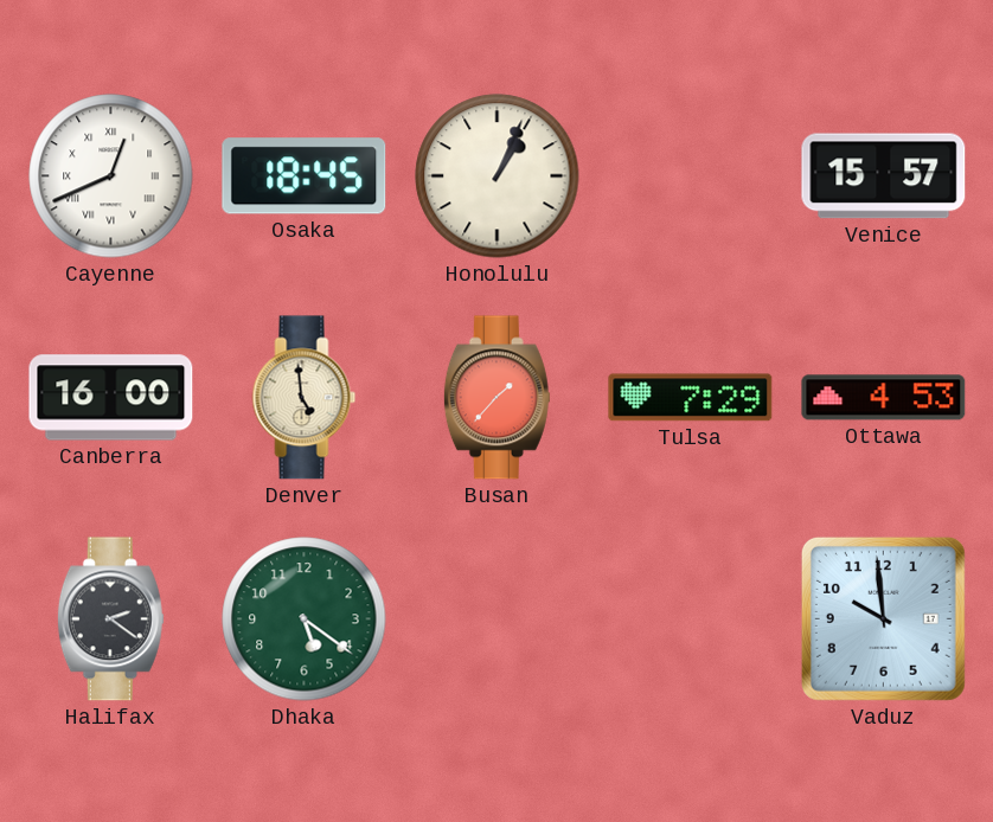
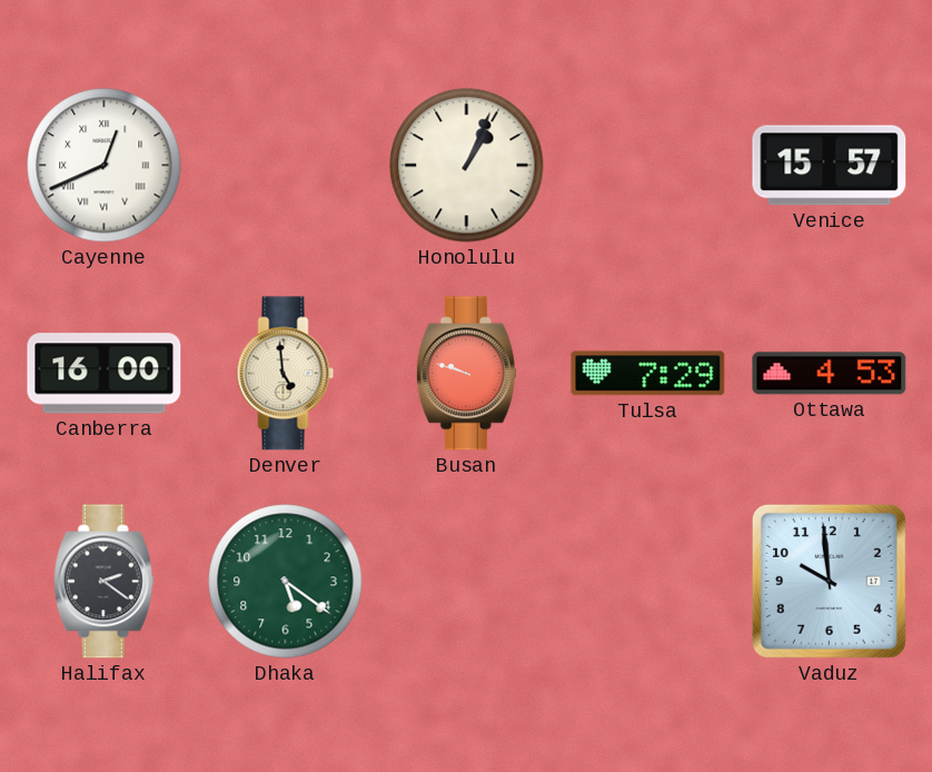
Osaka: 18:45 -> none (305, 176)
Busan: 1:37 -> 9:48 (466, 374)
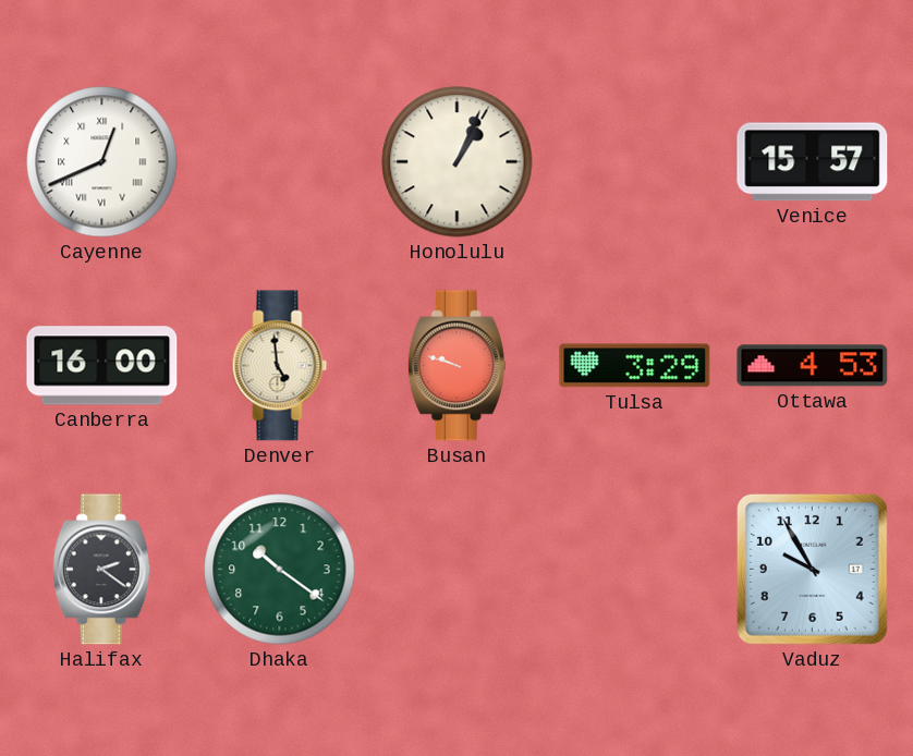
Tulsa: 7:29 -> 3:29 (635, 366)
Dhaka: 5:21 -> 10:21 (280, 570)
Vaduz: 9:59 -> 9:55 (812, 569)
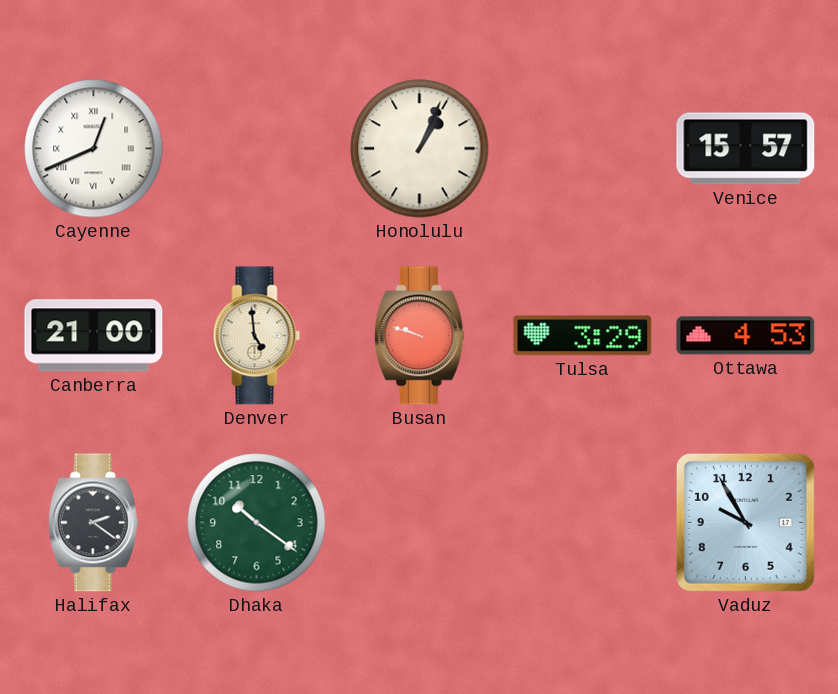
Canberra: 16:00 -> 21:00 (94, 336)
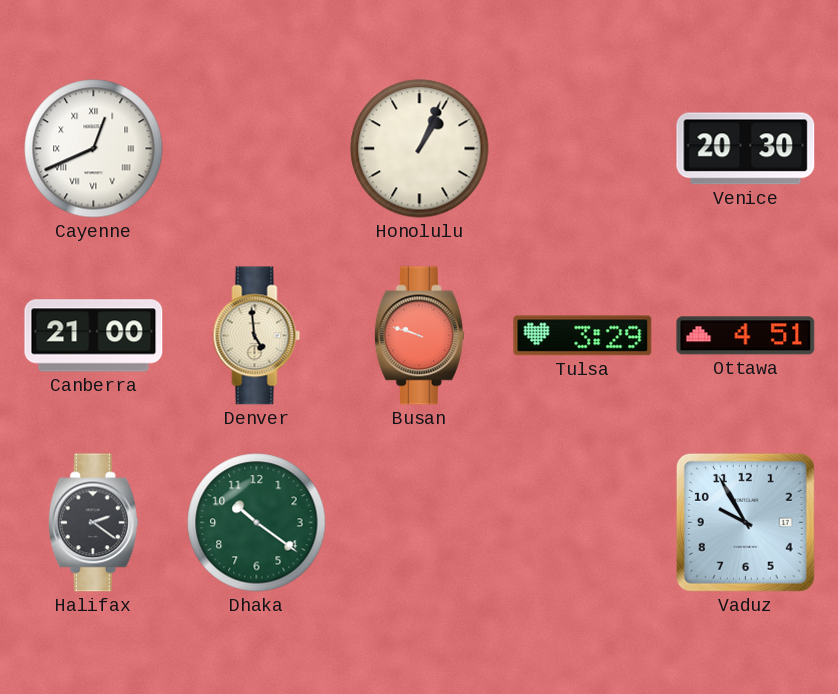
Venice: 15:57 -> 20:30 (746, 149)
Ottawa: 4:53 -> 4:51 (746, 336)
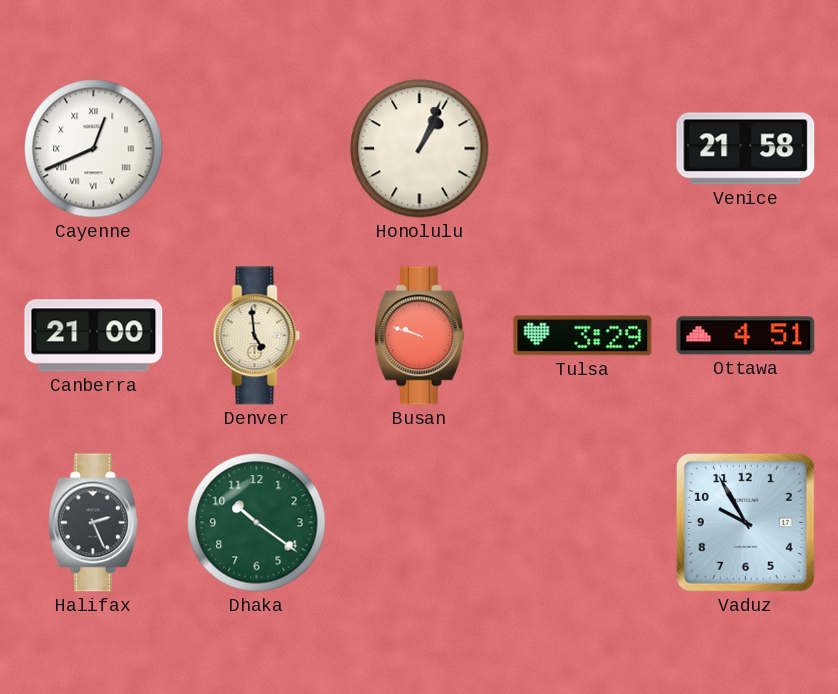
Venice: 20:30 -> 21:58 (746, 149)
Halifax: 2:21 -> 2:26 (93, 523)
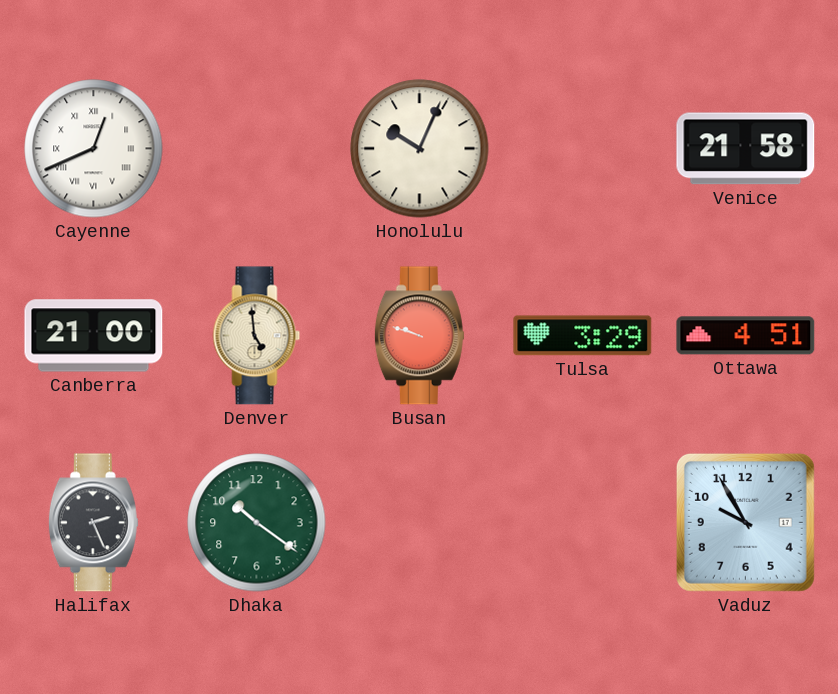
Honolulu: 1:04 -> 10:04 (420, 149)
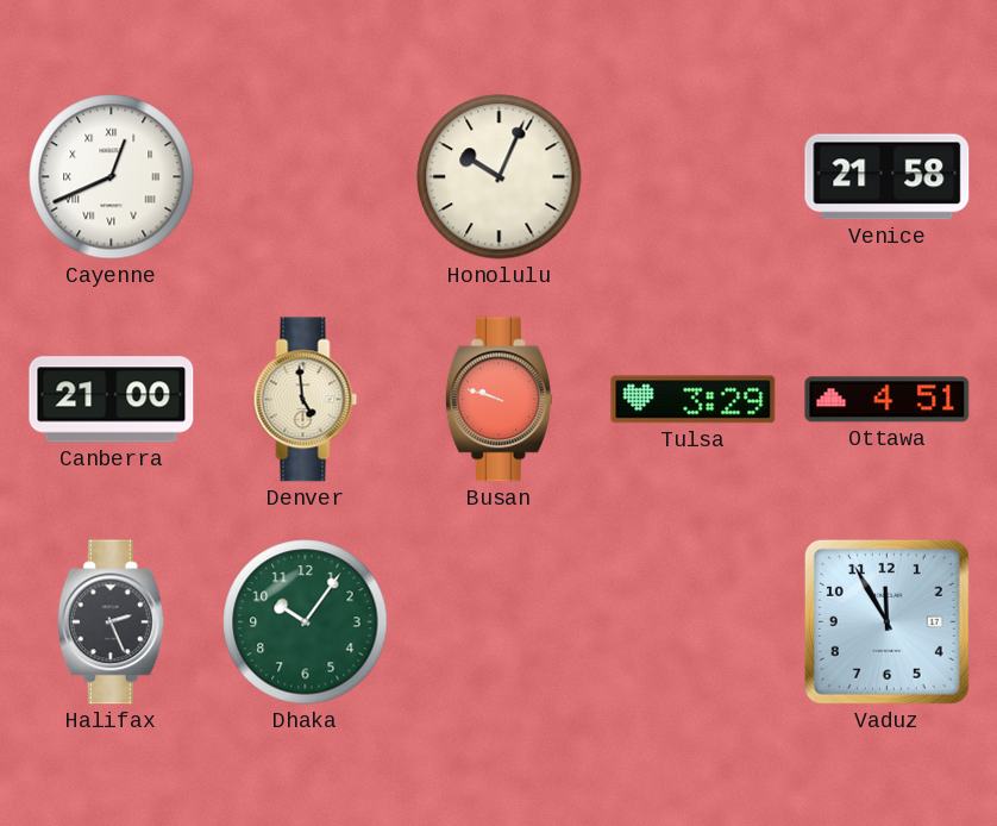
Dhaka: 10:21 -> 10:06 (306, 622)
Vaduz: 9:55 -> 11:55 (886, 621)
